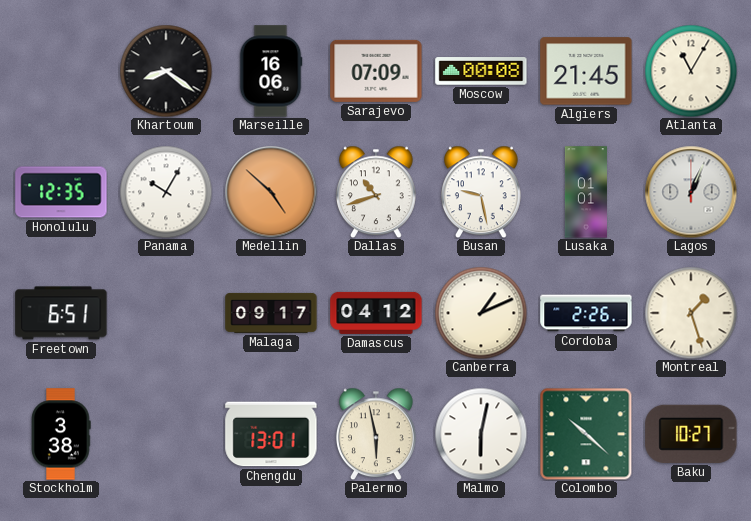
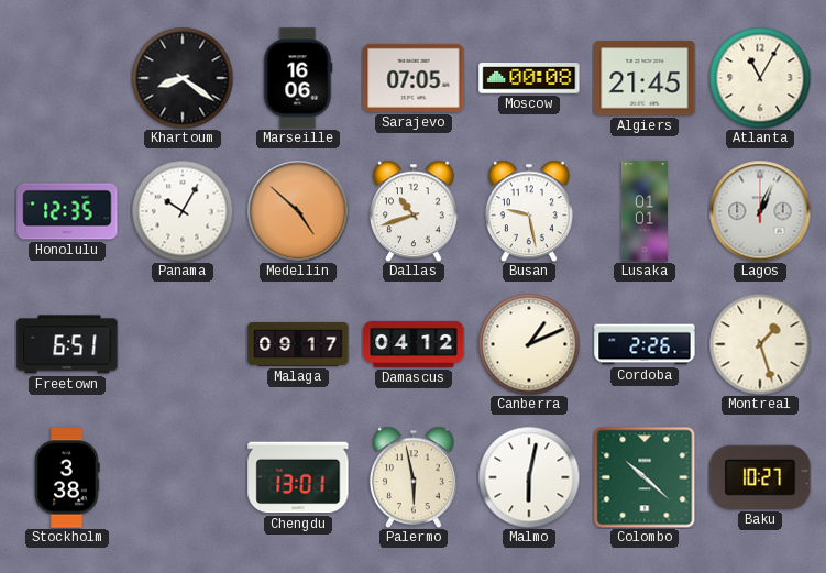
Sarajevo: 07:09 -> 07:05 (414, 78)
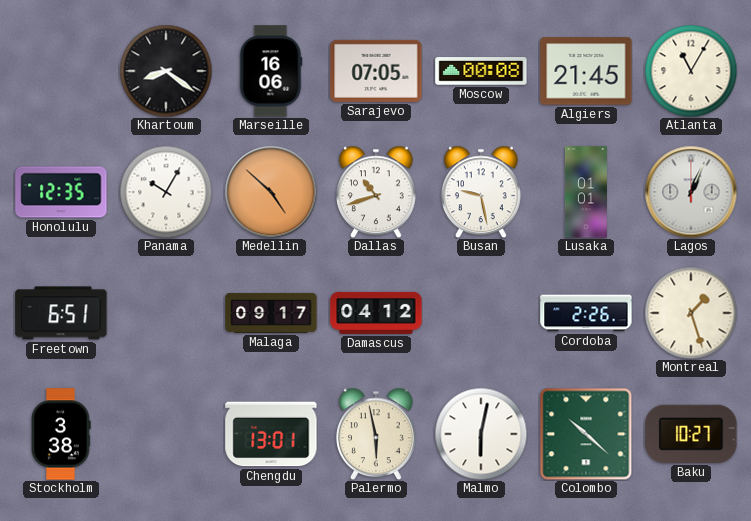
Canberra: 1:11 -> none (529, 344)
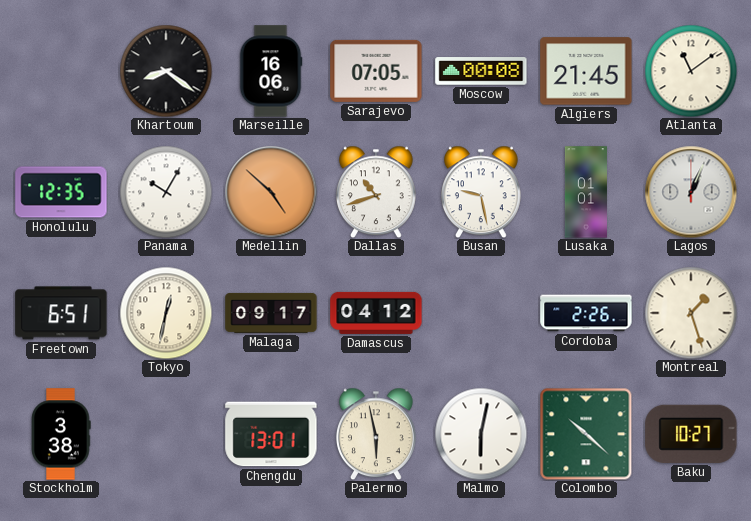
Atlanta: 11:05 -> 11:09 (691, 71)
Tokyo: none -> 12:32 (166, 313)
